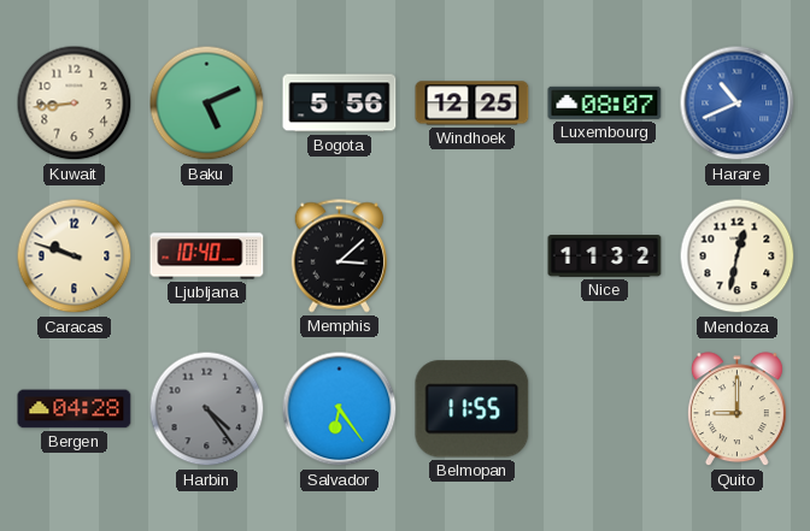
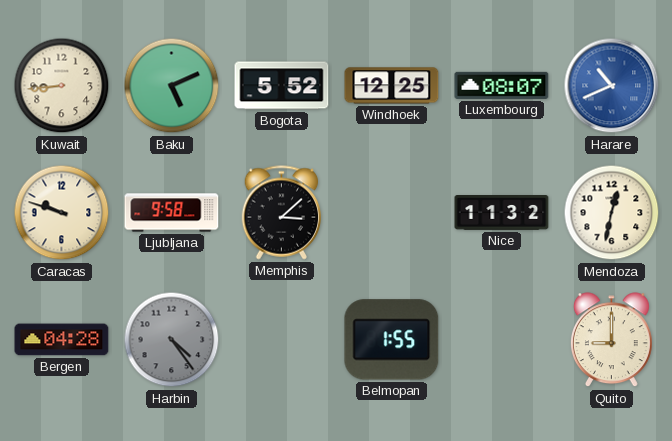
Bogota: 5:56 -> 5:52 (282, 86)
Ljubljana: 10:40 -> 9:58 (172, 213)
Salvador: 6:24 -> none (340, 409)
Belmopan: 11:55 -> 1:55 (392, 340)
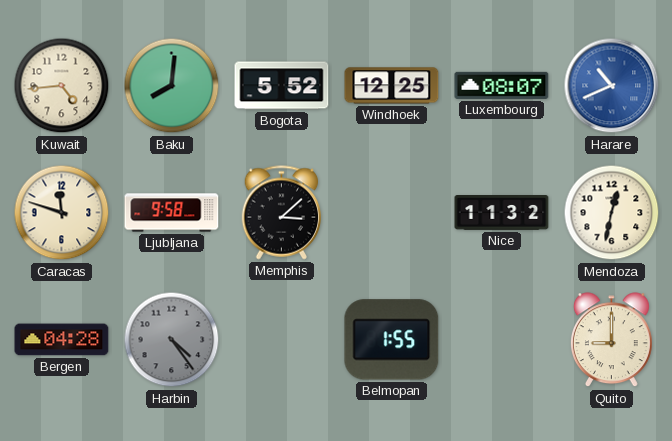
Kuwait: 8:44 -> 4:44 (62, 86)
Baku: 5:11 -> 8:01 (172, 86)
Caracas: 9:48 -> 11:48 (62, 213)
